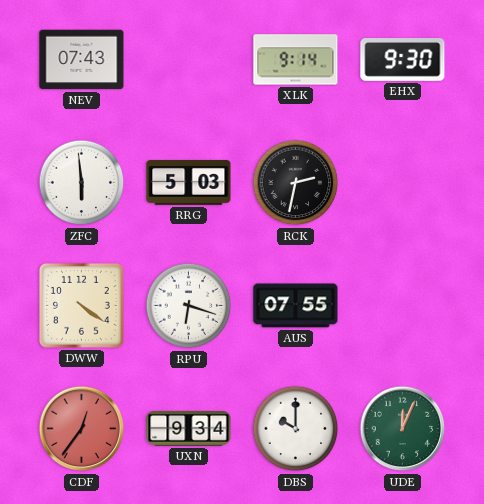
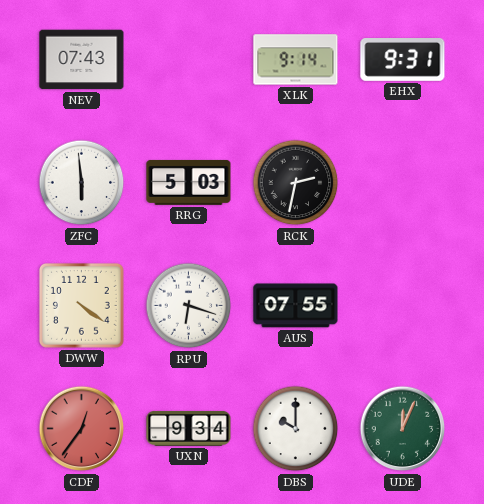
EHX: 9:30 -> 9:31 (403, 60)
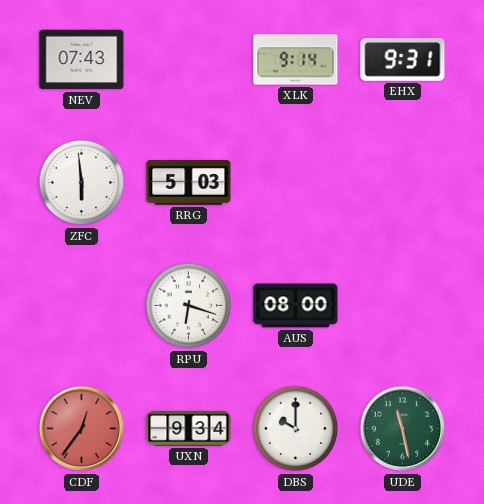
RCK: 2:32 -> none (296, 183)
DWW: 4:21 -> none (81, 305)
AUS: 07:55 -> 08:00 (296, 306)
UDE: 12:04 -> 11:28 (403, 429)
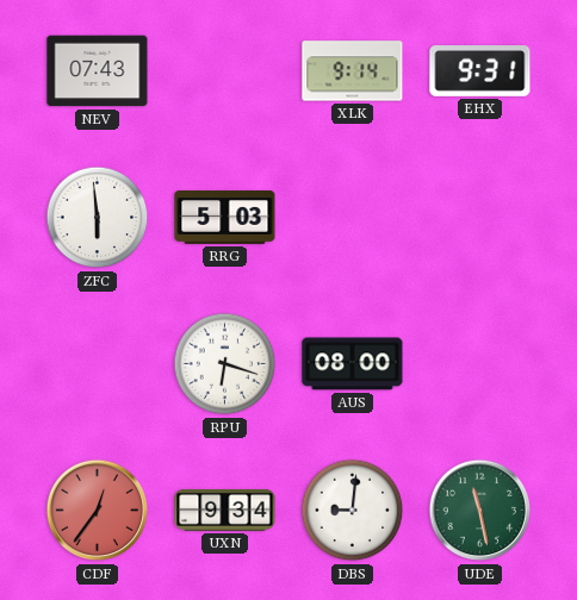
DBS: 10:00 -> 9:01 (353, 511)
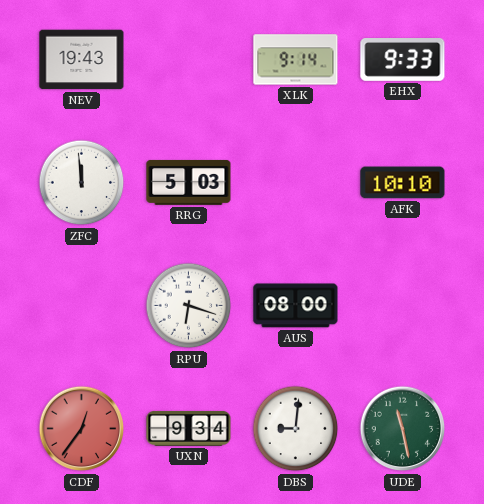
NEV: 07:43 -> 19:43 (82, 60)
EHX: 9:31 -> 9:33 (403, 60)
ZFC: 5:59 -> 11:59 (82, 183)
AFK: none -> 10:10 (403, 183)
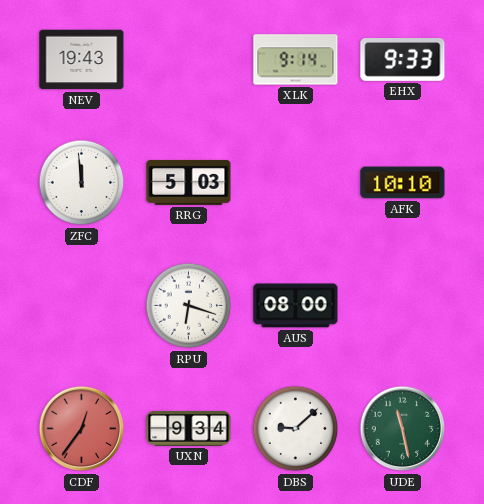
DBS: 9:01 -> 9:08 (296, 429)
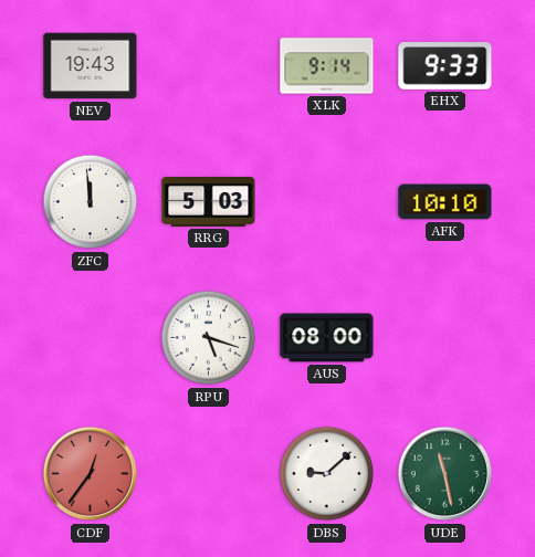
RPU: 6:18 -> 5:18 (209, 338)
UXN: 9:34 -> none (189, 428)
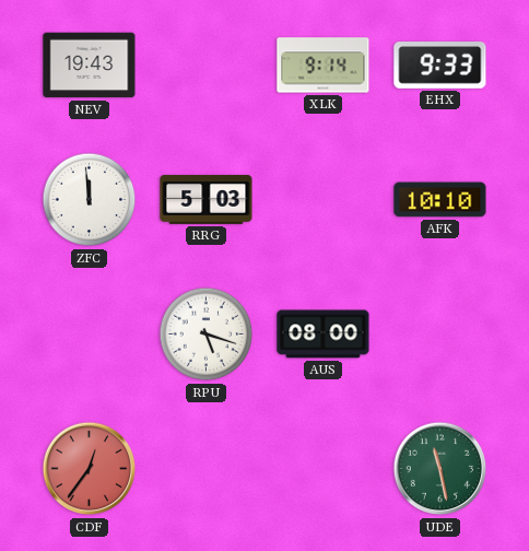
DBS: 9:08 -> none (327, 474)
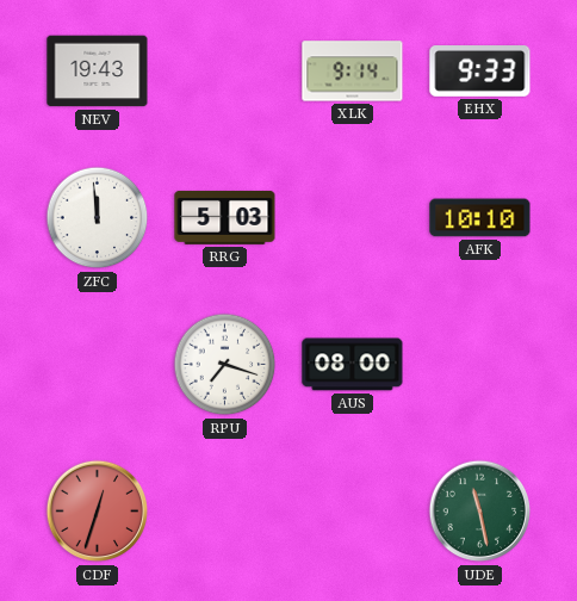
RPU: 5:18 -> 7:18 (225, 365)
CDF: 12:36 -> 12:33 (98, 512)
